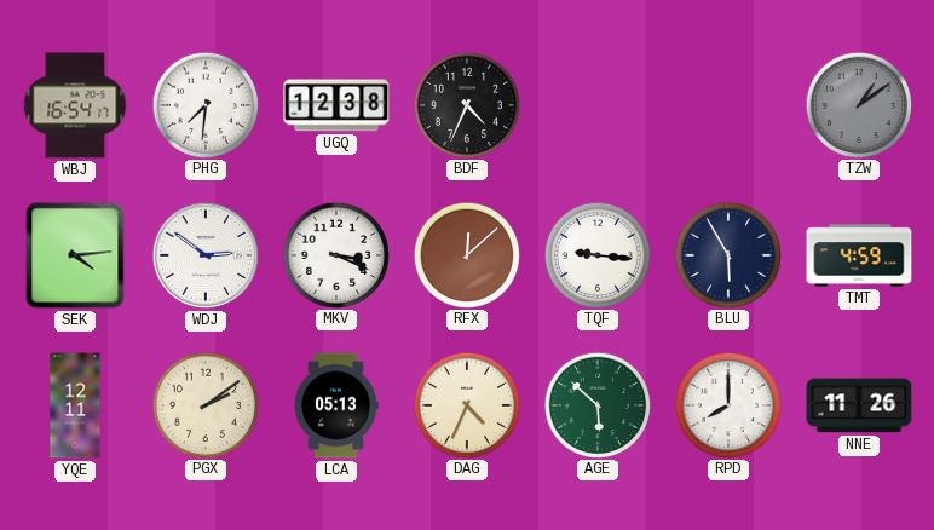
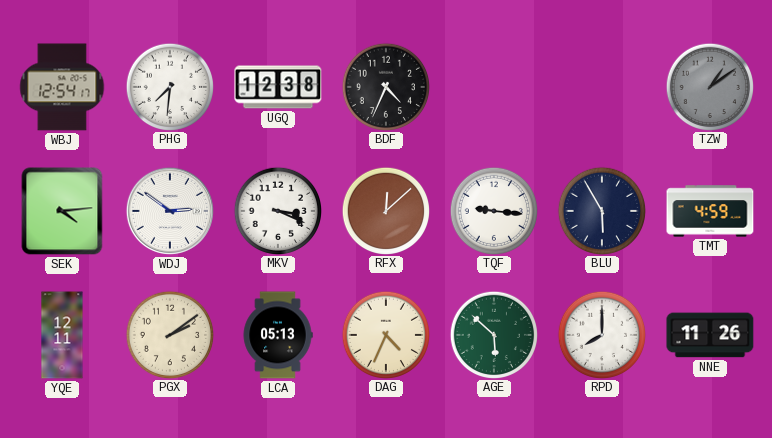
WBJ: 16:54 -> 12:54 (62, 87)
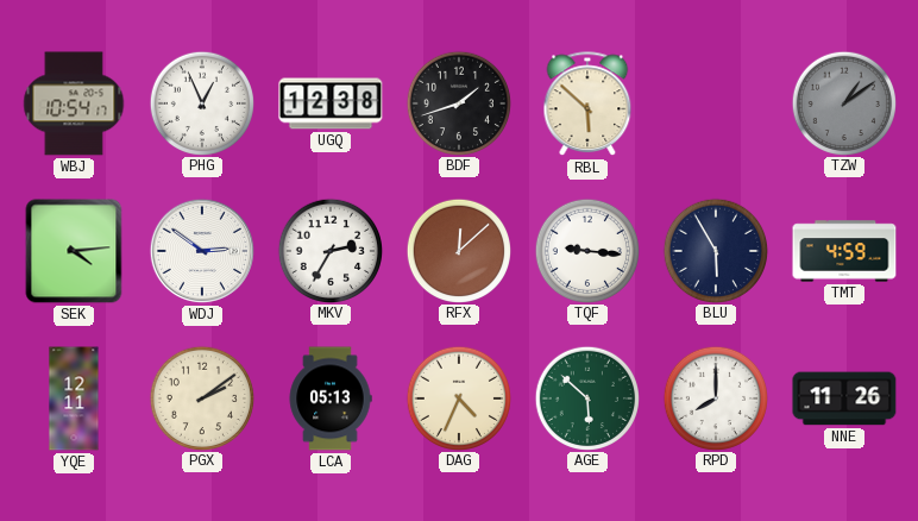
WBJ: 12:54 -> 10:54 (74, 103)
PHG: 7:31 -> 12:56 (201, 102)
BDF: 4:34 -> 1:42 (458, 102)
RBL: none -> 5:52 (587, 105)
MKV: 3:19 -> 2:35 (329, 250)
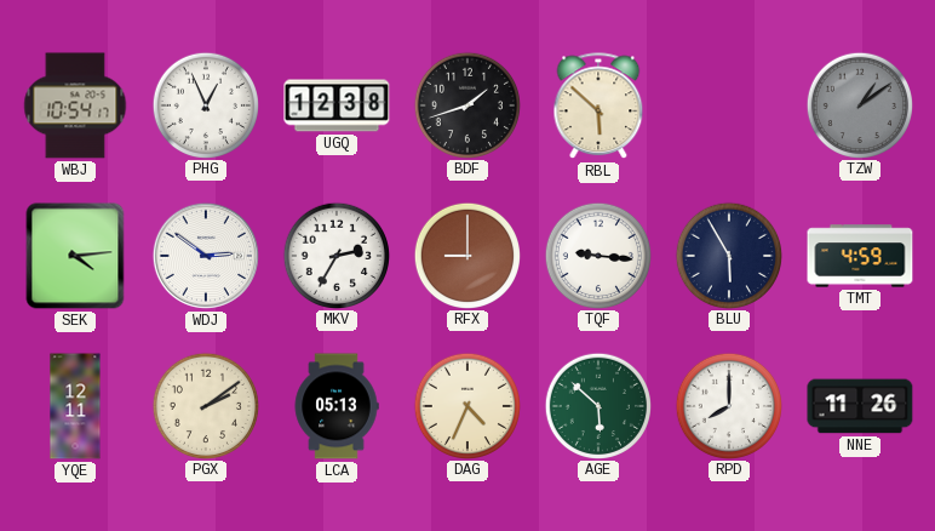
RFX: 12:08 -> 9:00 (466, 255)
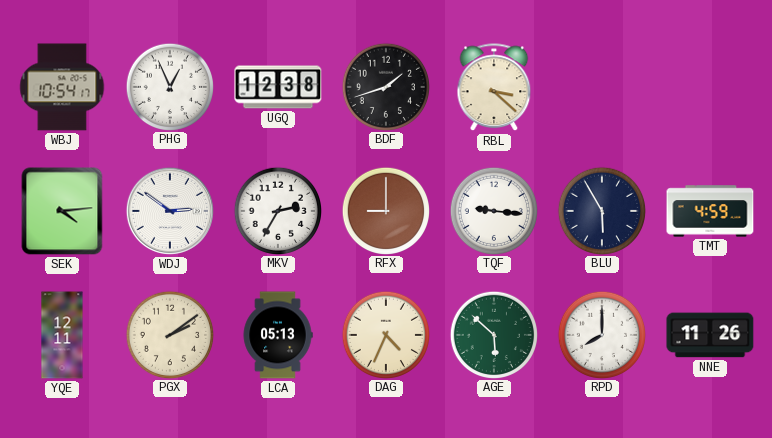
RBL: 5:52 -> 3:22 (494, 88)
TZW: 1:09 -> none (859, 104)
